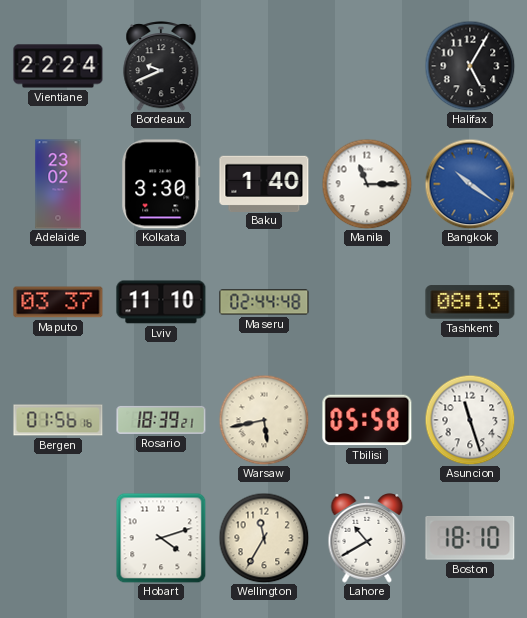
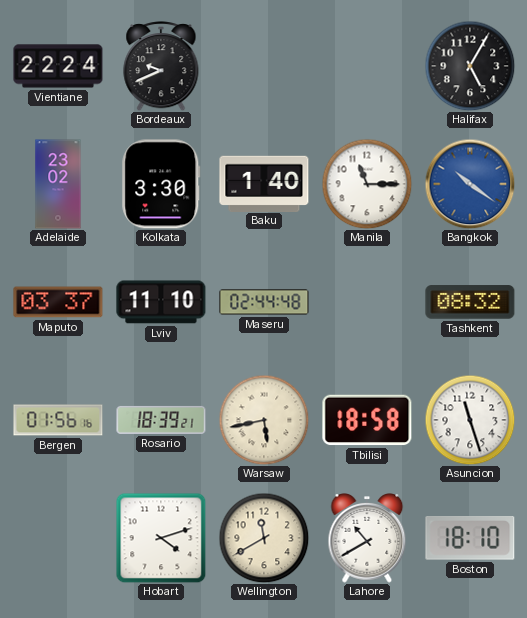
Tashkent: 08:13 -> 08:32 (470, 302)
Tbilisi: 05:58 -> 18:58 (367, 420)
Wellington: 11:35 -> 11:40 (264, 538)
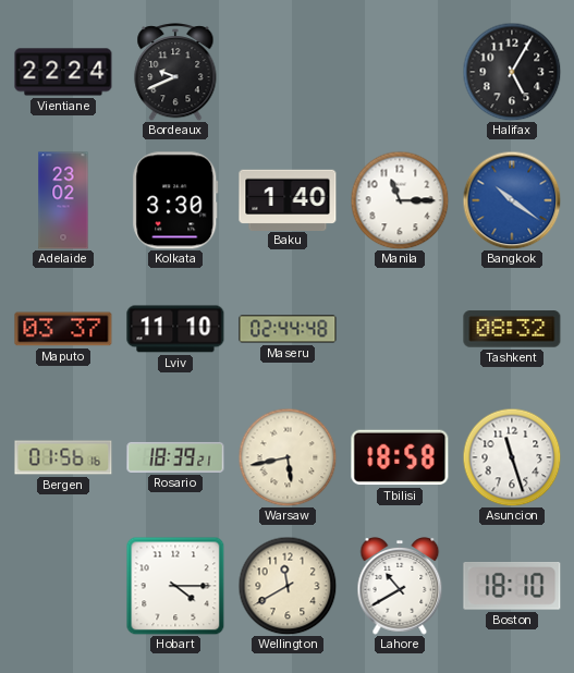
Hobart: 4:12 -> 4:15 (175, 586)
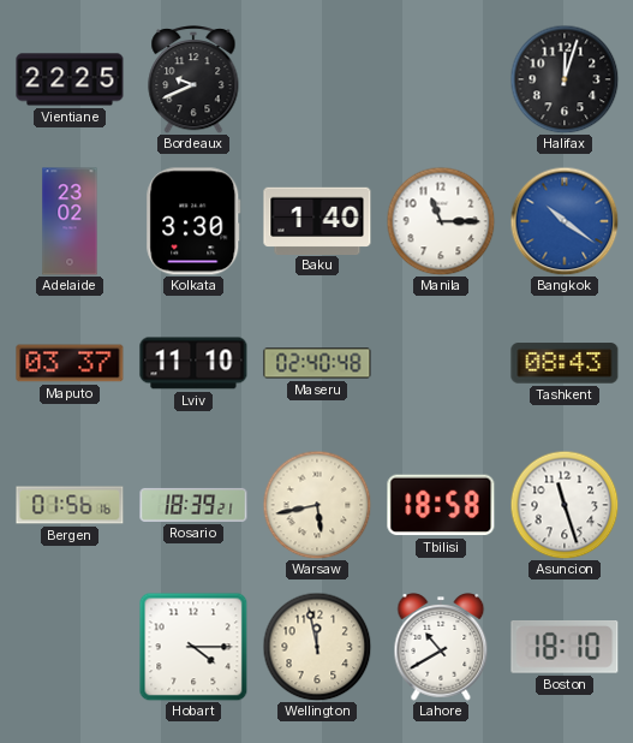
Vientiane: 22:24 -> 22:25 (70, 79)
Halifax: 5:05 -> 12:03 (565, 79)
Maseru: 02:44 -> 02:40 (317, 363)
Tashkent: 08:32 -> 08:43 (565, 363)
Wellington: 11:40 -> 11:58 (317, 647)
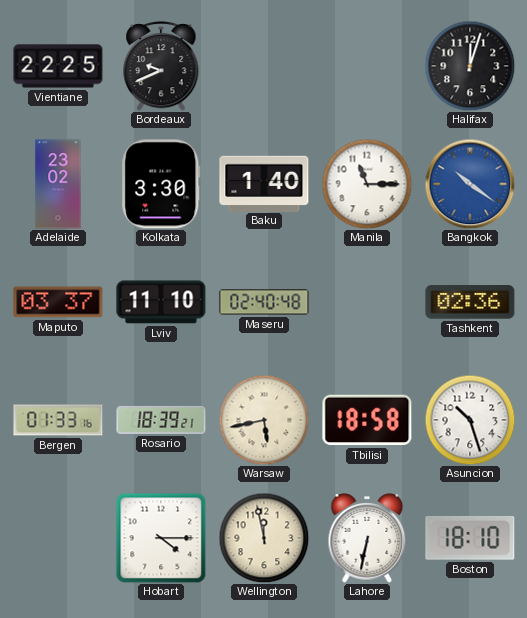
Tashkent: 08:43 -> 02:36 (470, 302)
Bergen: 01:56 -> 01:33 (58, 420)
Asuncion: 11:27 -> 10:27 (470, 420)
Lahore: 10:40 -> 6:32 (367, 539)
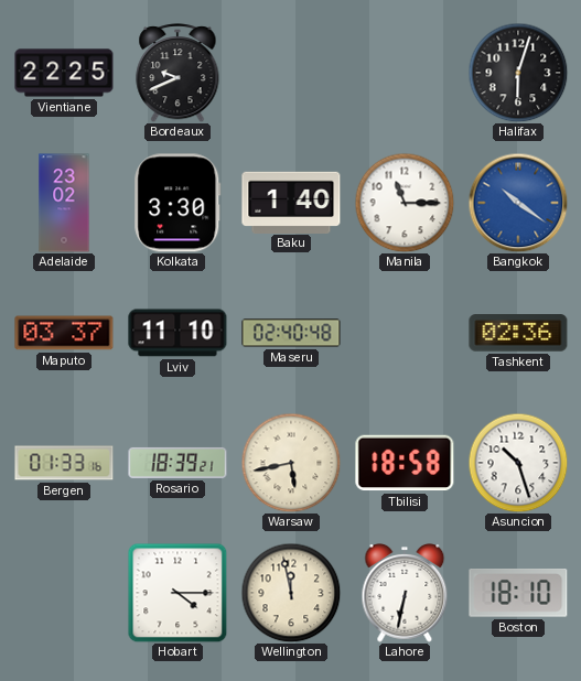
Halifax: 12:03 -> 6:03 (518, 73)
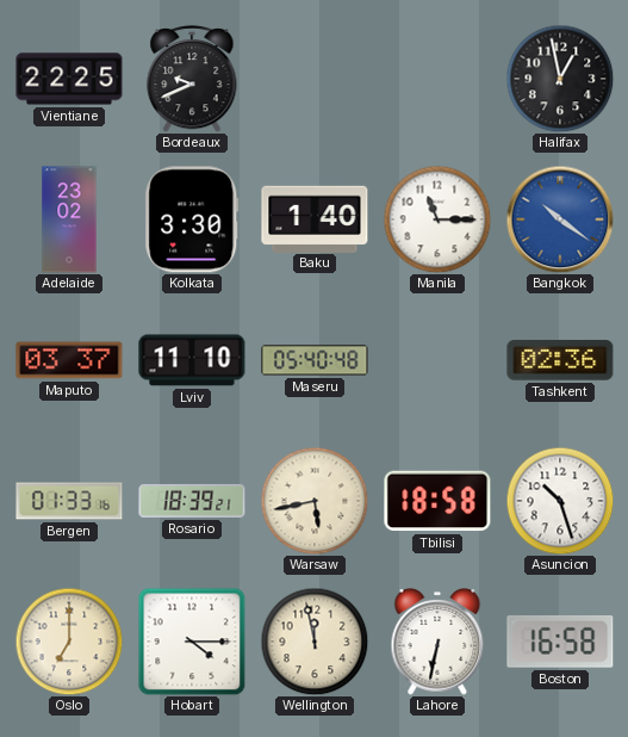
Halifax: 6:03 -> 12:58 (560, 79)
Maseru: 02:40 -> 05:40 (315, 360)
Oslo: none -> 7:00 (69, 642)
Boston: 18:10 -> 16:58 (560, 643)
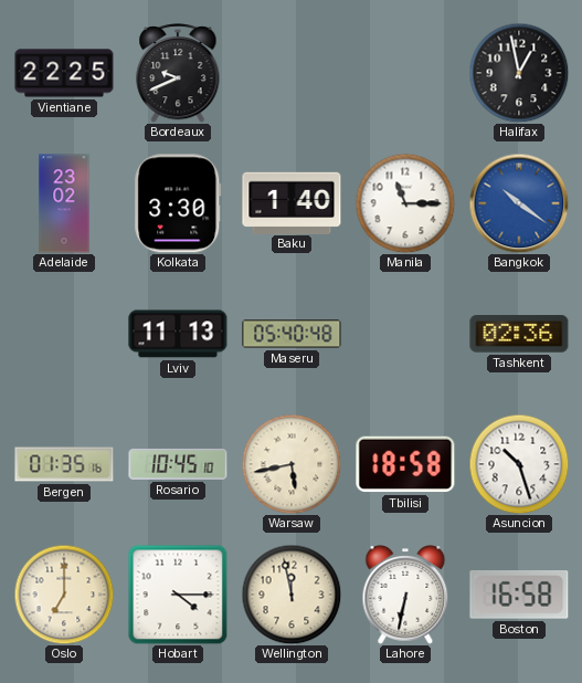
Maputo: 03:37 -> none (69, 360)
Lviv: 11:10 -> 11:13 (178, 334)
Bergen: 01:33 -> 01:35 (64, 464)
Rosario: 18:39 -> 10:45 (178, 464)
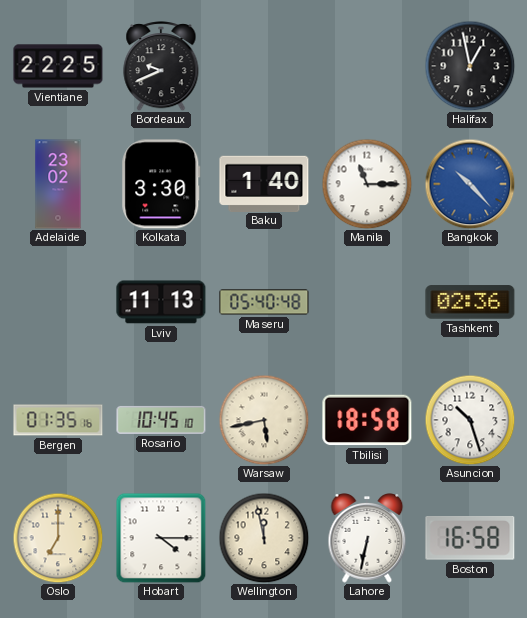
Bangkok: 10:21 -> 10:23 (470, 184)
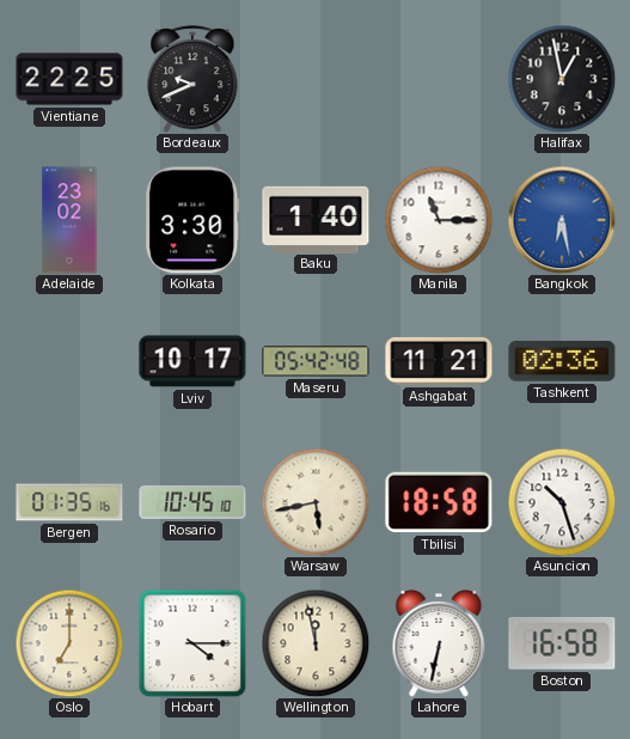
Bangkok: 10:23 -> 6:28 (562, 220)
Lviv: 11:13 -> 10:17 (192, 361)
Maseru: 05:40 -> 05:42 (316, 361)
Ashgabat: none -> 11:21 (439, 361)
